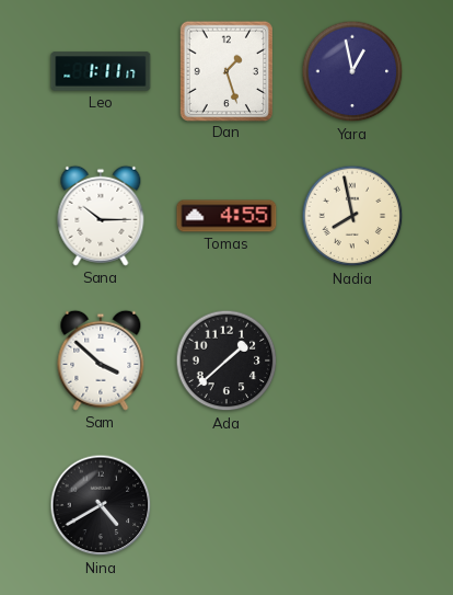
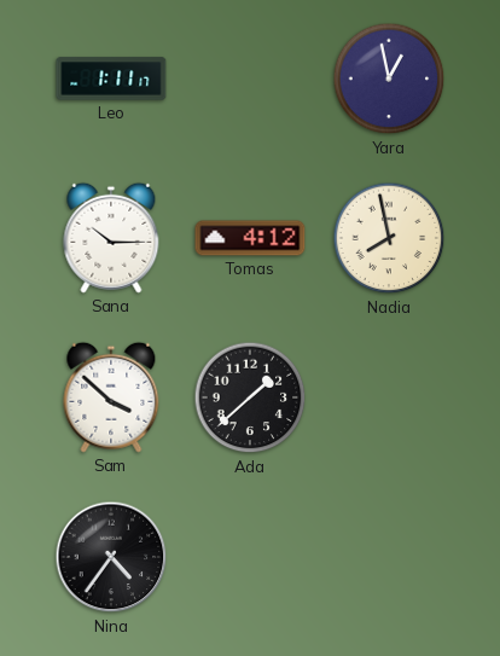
Dan: 1:27 -> none (225, 70)
Tomas: 4:55 -> 4:12 (250, 238)
Nina: 4:40 -> 4:36 (111, 557)
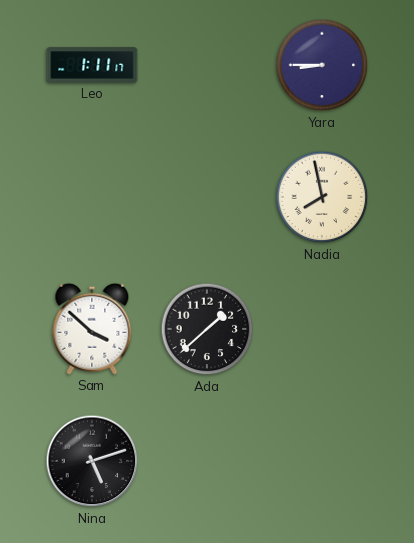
Yara: 12:58 -> 8:45 (322, 65)
Sana: 10:15 -> none (111, 238)
Tomas: 4:12 -> none (250, 238)
Nina: 4:36 -> 5:12 (92, 461)
